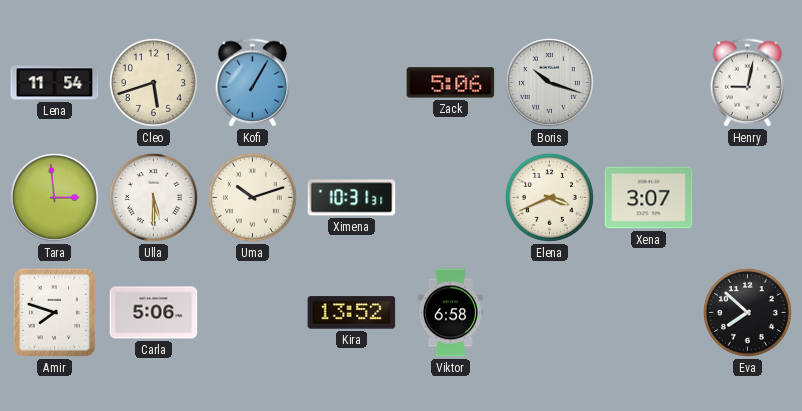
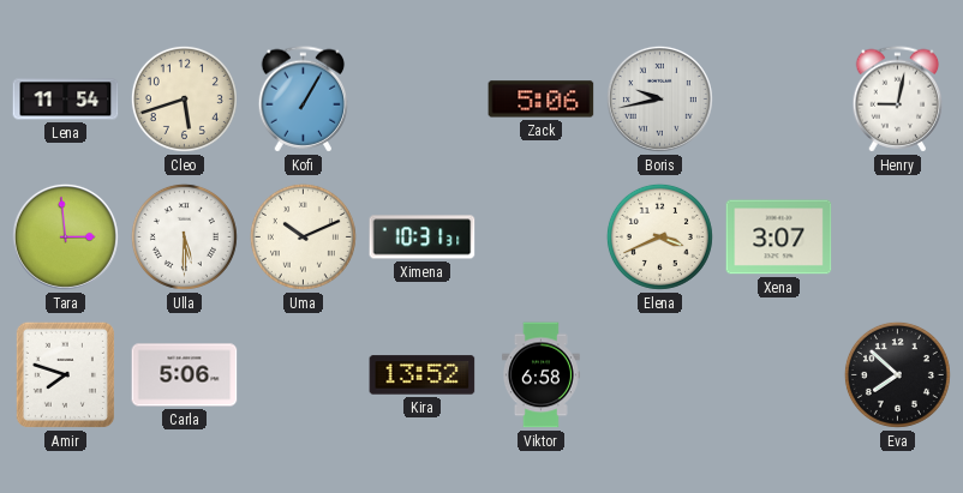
Boris: 10:18 -> 9:43 (659, 98)
Uma: 10:12 -> 10:11 (303, 236)
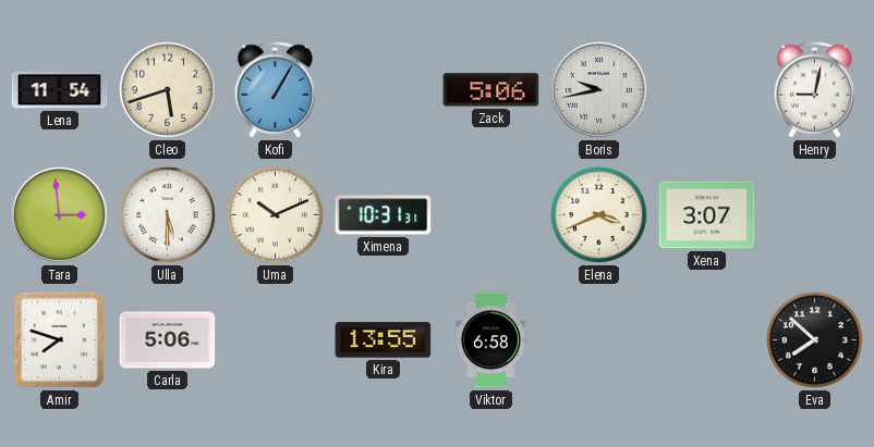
Kira: 13:52 -> 13:55 (384, 340)
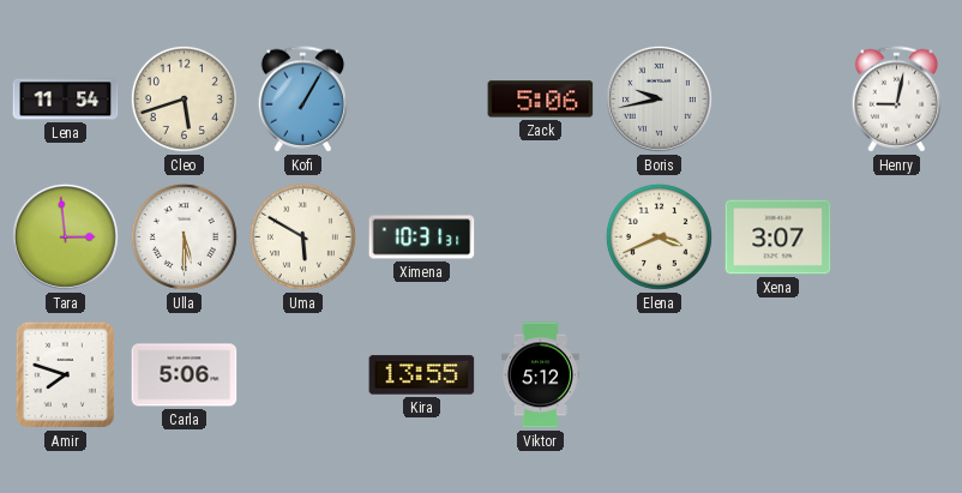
Uma: 10:11 -> 5:50 (302, 236)
Viktor: 6:58 -> 5:12 (540, 375)
Eva: 7:52 -> none (814, 339)
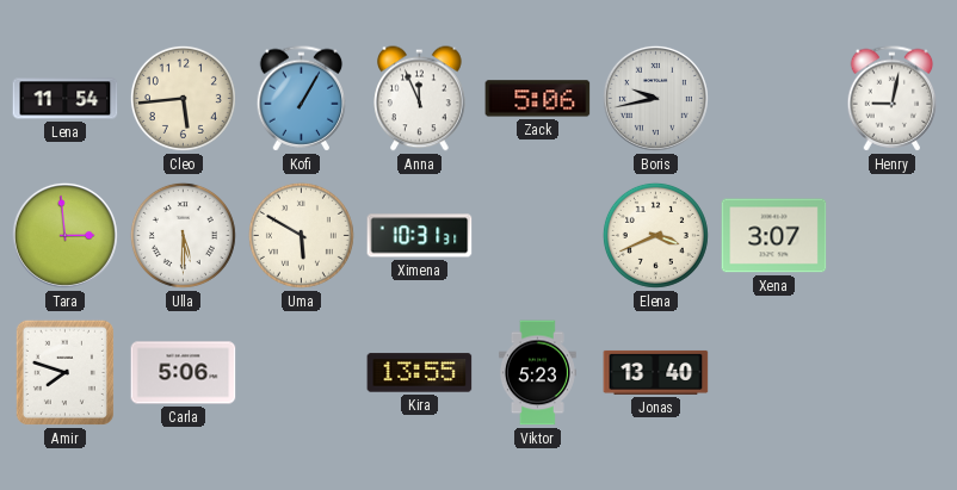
Cleo: 5:42 -> 5:44 (183, 98)
Anna: none -> 11:56 (420, 99)
Viktor: 5:12 -> 5:23 (537, 373)
Jonas: none -> 13:40 (656, 372)
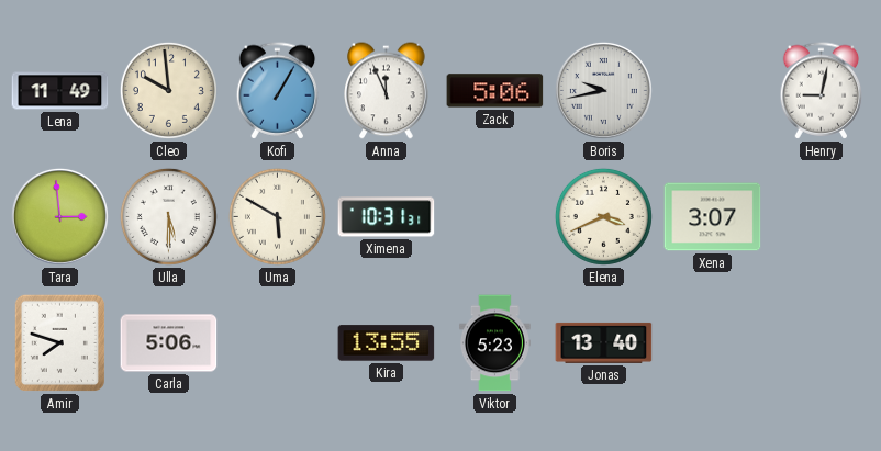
Lena: 11:54 -> 11:49 (60, 91)
Cleo: 5:44 -> 9:59 (168, 90)
